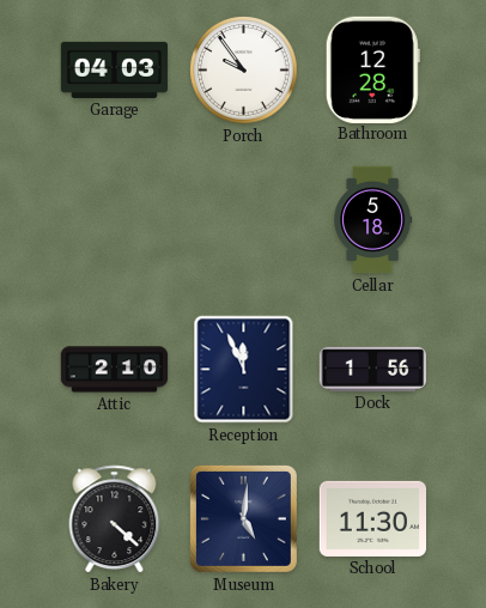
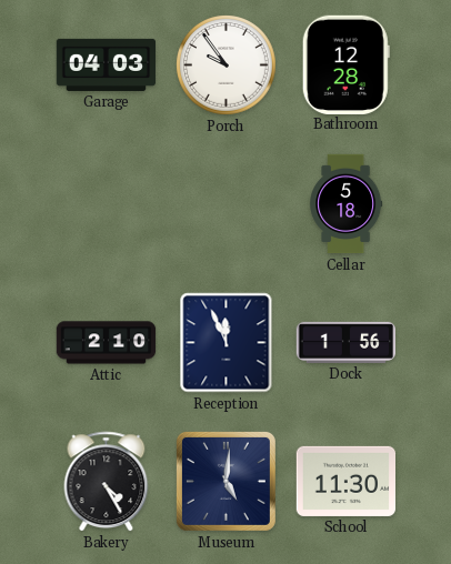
Bakery: 4:22 -> 4:25 (107, 482)
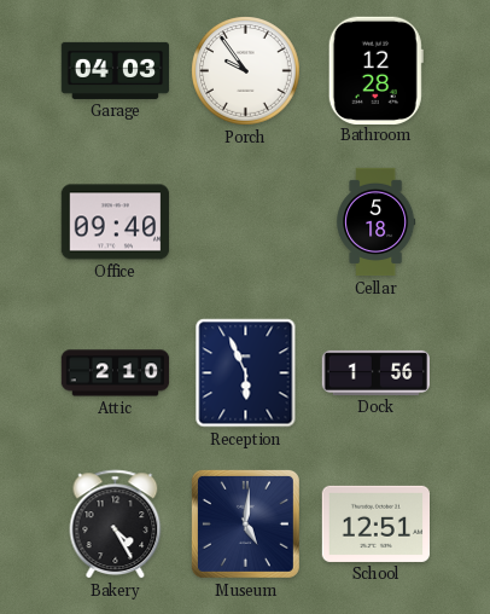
Office: none -> 09:40 (116, 222)
Reception: 11:56 -> 5:56 (246, 373)
School: 11:30 -> 12:51 (375, 523)
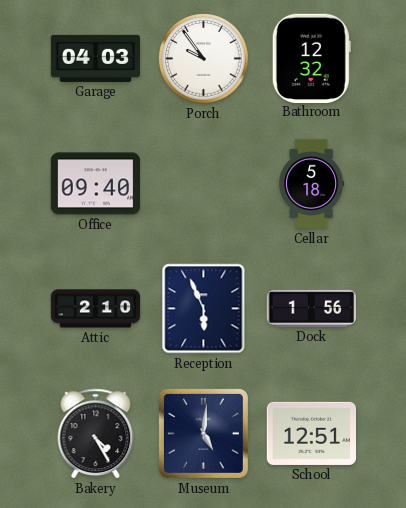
Bathroom: 12:28 -> 12:32 (311, 58)
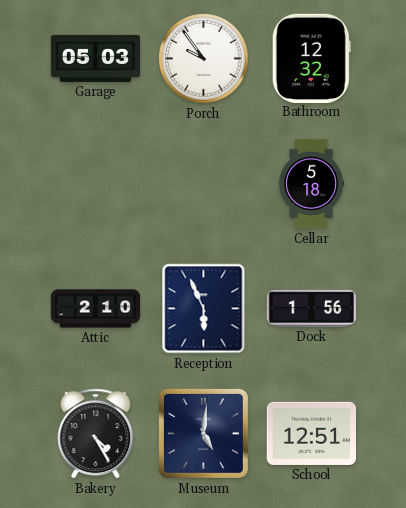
Garage: 04:03 -> 05:03 (96, 58)
Office: 09:40 -> none (96, 184)
